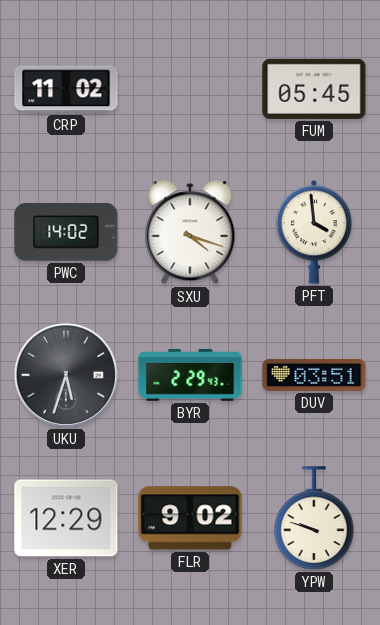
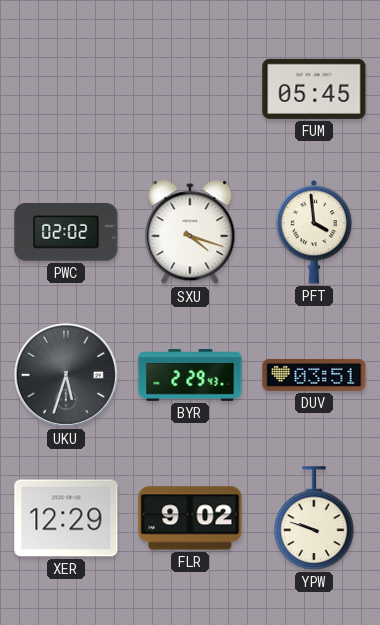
CRP: 11:02 -> none (66, 89)
PWC: 14:02 -> 02:02 (66, 232)
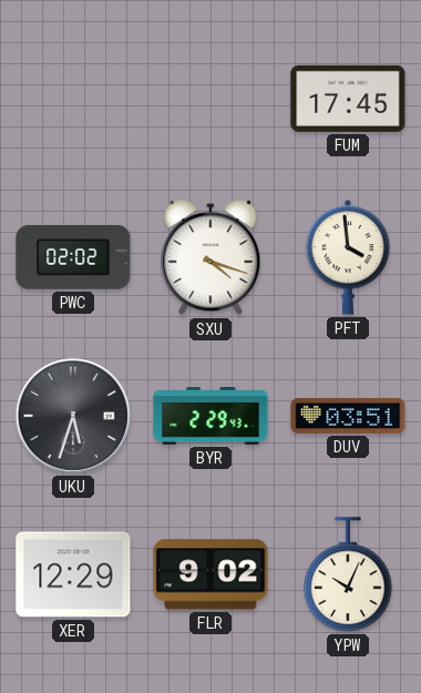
FUM: 05:45 -> 17:45 (348, 99)
YPW: 9:48 -> 10:04 (348, 574)
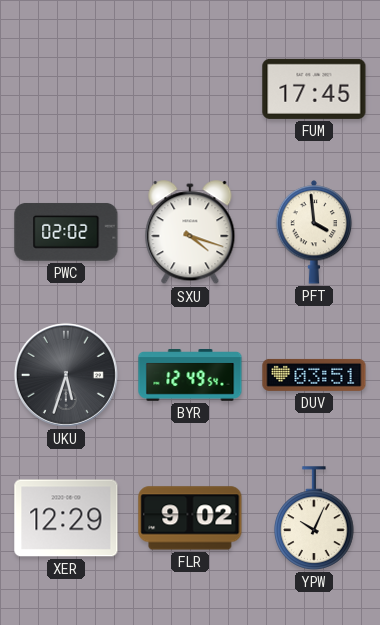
BYR: 2:29 -> 12:49 (190, 375)
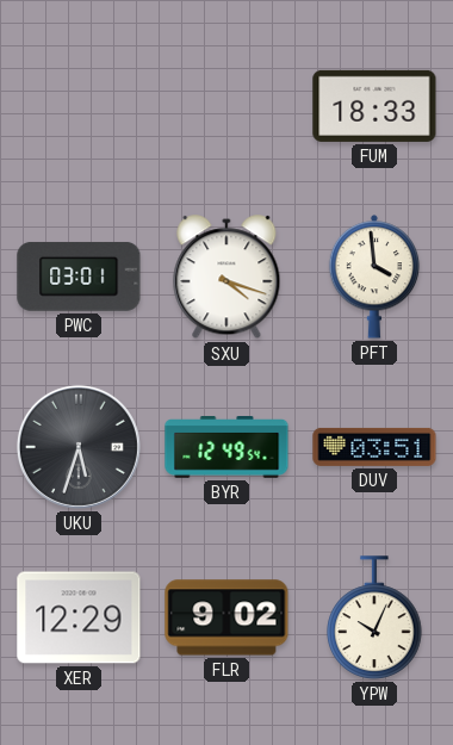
FUM: 17:45 -> 18:33 (374, 106)
PWC: 02:02 -> 03:01 (79, 277)
